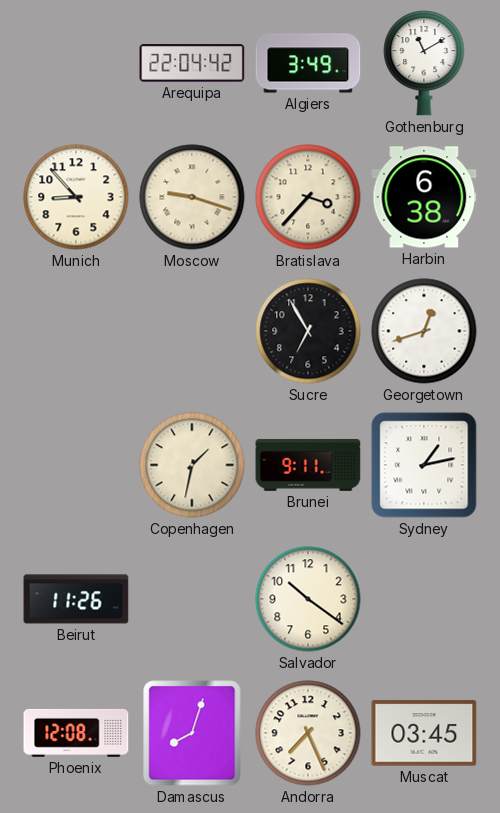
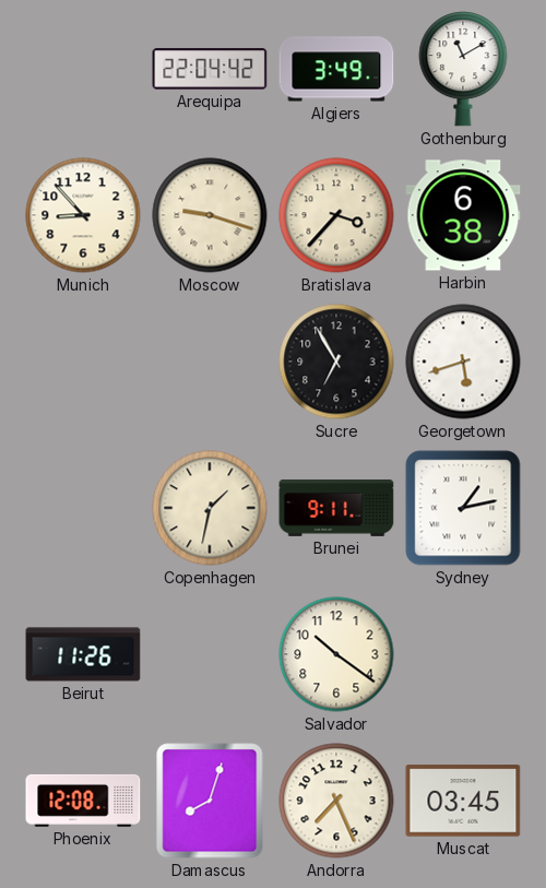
Georgetown: 12:42 -> 5:42 (463, 362)
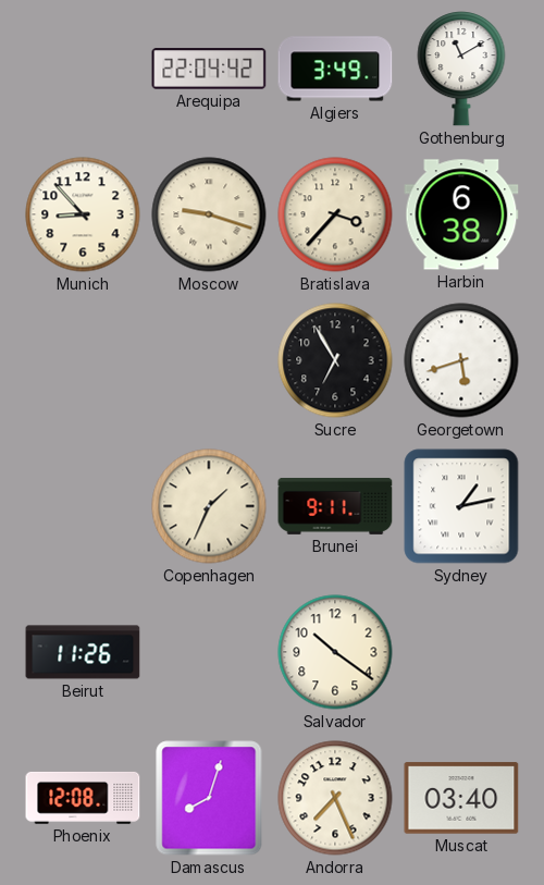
Copenhagen: 1:32 -> 1:34 (209, 506)
Muscat: 03:45 -> 03:40 (461, 798)
